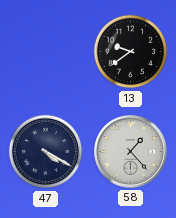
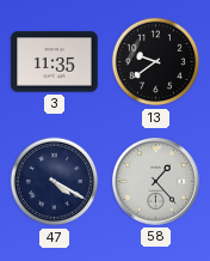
3: none -> 11:35 (55, 62)
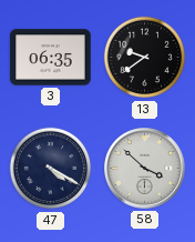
3: 11:35 -> 06:35 (51, 58)
58: 1:23 -> 3:52 (145, 169)
